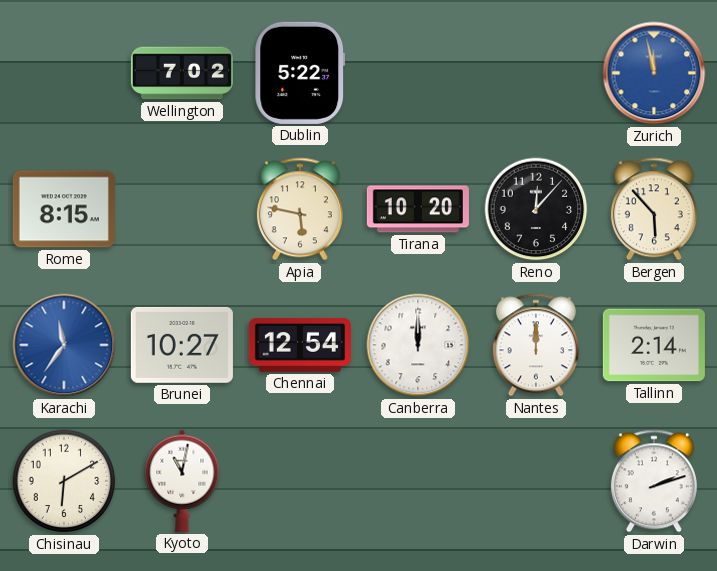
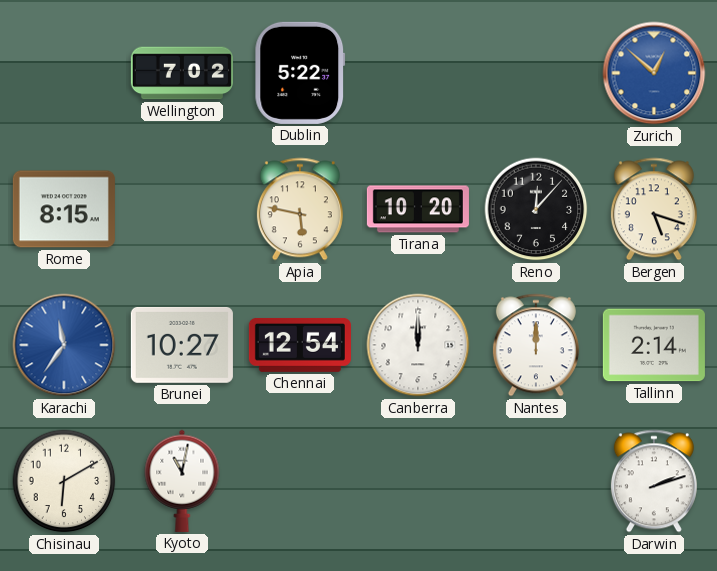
Zurich: 11:58 -> 12:52 (654, 73)
Bergen: 5:53 -> 5:18 (654, 209)
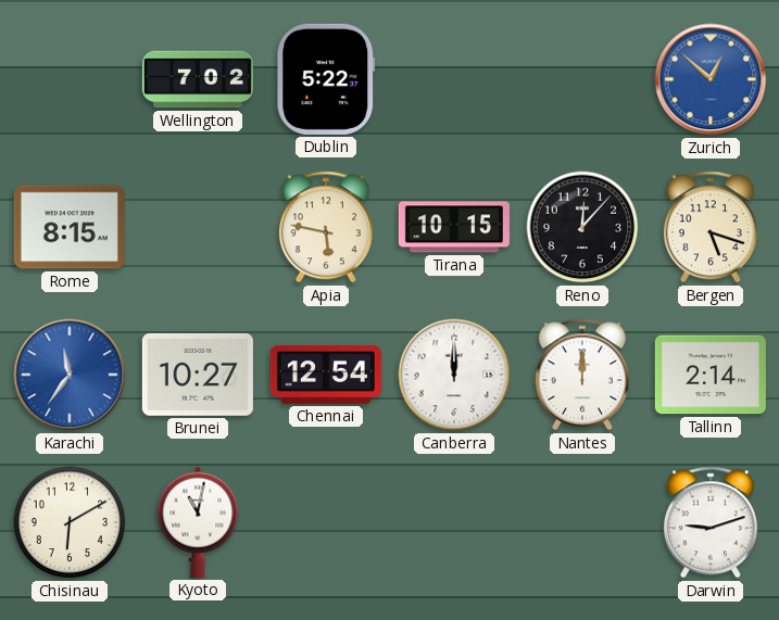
Tirana: 10:20 -> 10:15 (454, 227)
Darwin: 2:12 -> 9:12 (711, 522)
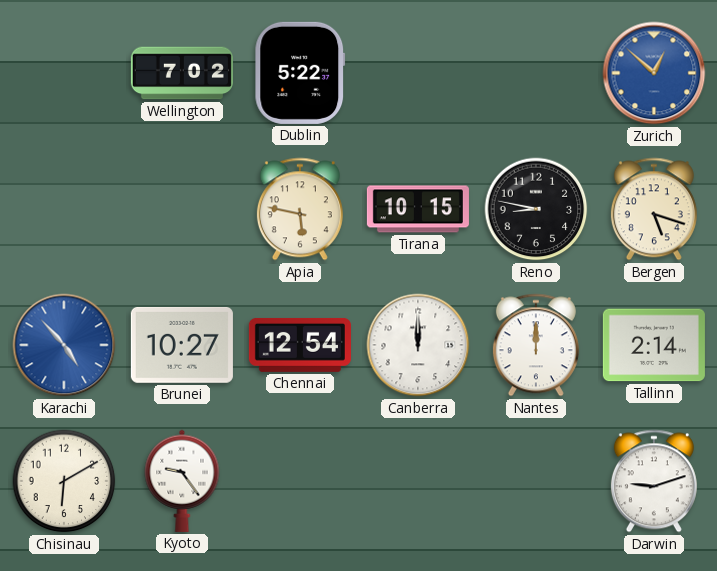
Rome: 8:15 -> none (70, 227)
Reno: 12:07 -> 8:47 (536, 209)
Karachi: 11:36 -> 4:53 (64, 345)
Kyoto: 11:02 -> 9:24 (182, 481)
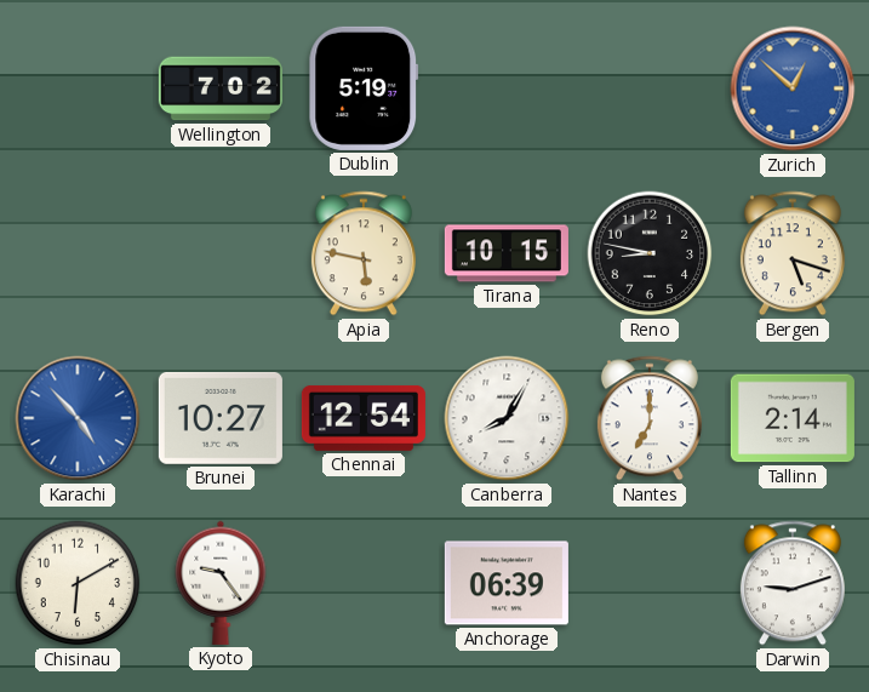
Dublin: 5:22 -> 5:19 (364, 88)
Canberra: 12:00 -> 8:05 (507, 418)
Nantes: 12:00 -> 7:00 (650, 418)
Anchorage: none -> 06:39 (507, 583)
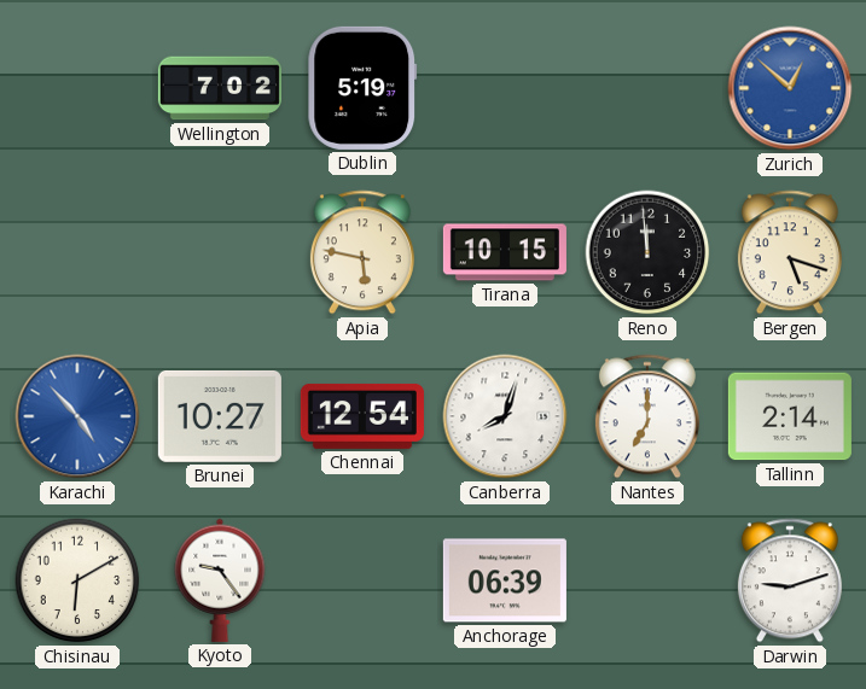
Reno: 8:47 -> 11:59 (647, 252)
Canberra: 8:05 -> 8:03 (505, 416)
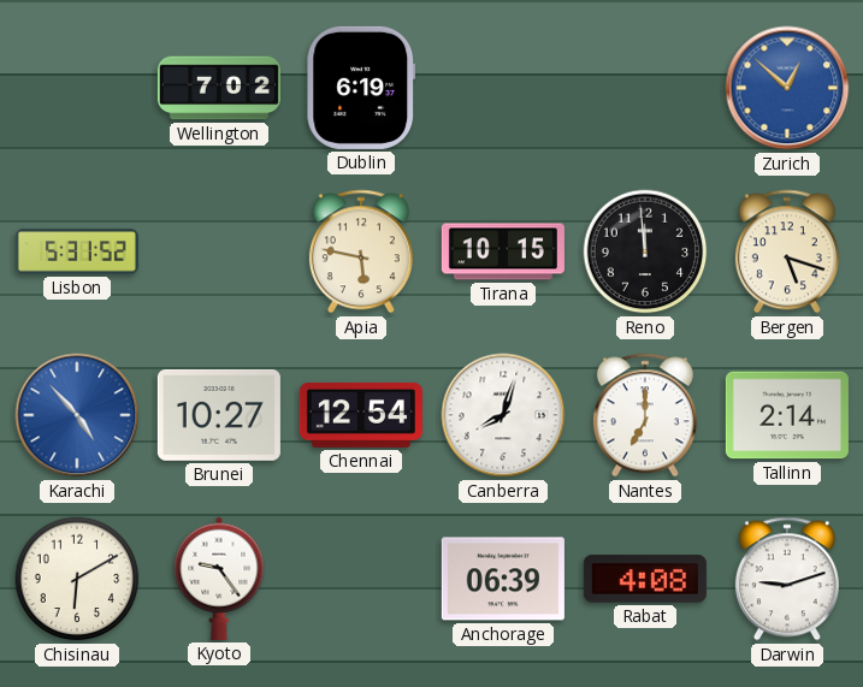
Dublin: 5:19 -> 6:19 (361, 88)
Lisbon: none -> 5:31 (77, 251)
Rabat: none -> 4:08 (645, 579)
